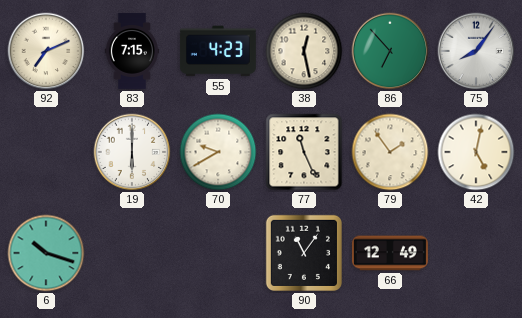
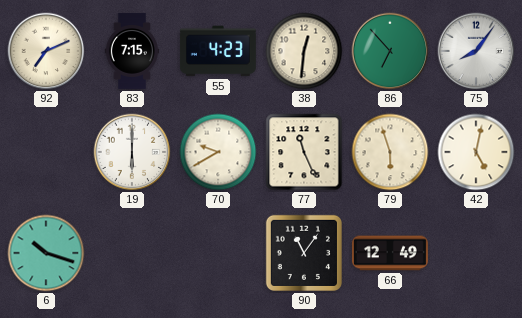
38: 12:28 -> 12:31 (304, 51)
79: 1:54 -> 5:57 (390, 152)
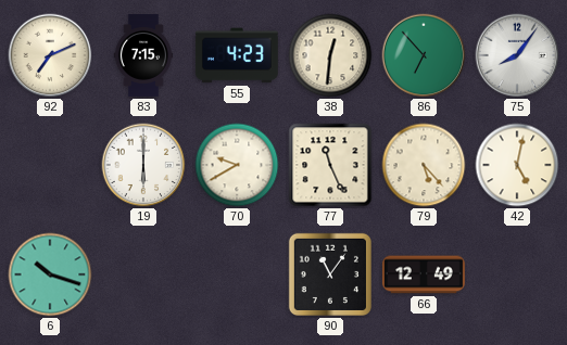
79: 5:57 -> 5:23 (424, 165)
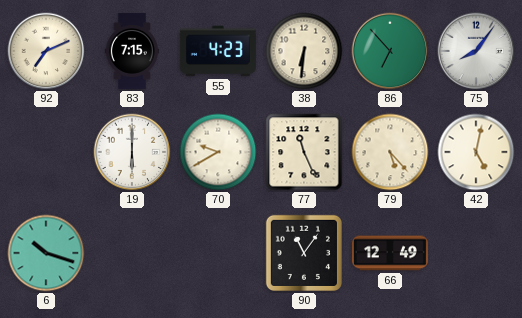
38: 12:31 -> 6:31 (304, 51)
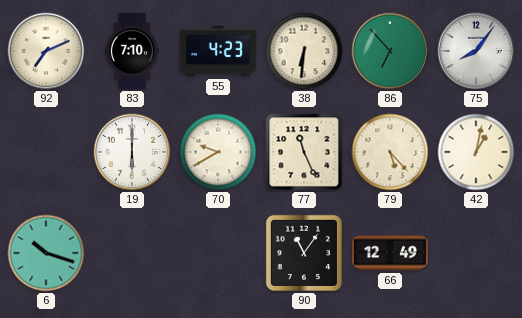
83: 7:15 -> 7:10 (131, 51)
42: 5:02 -> 1:02 (476, 152)
